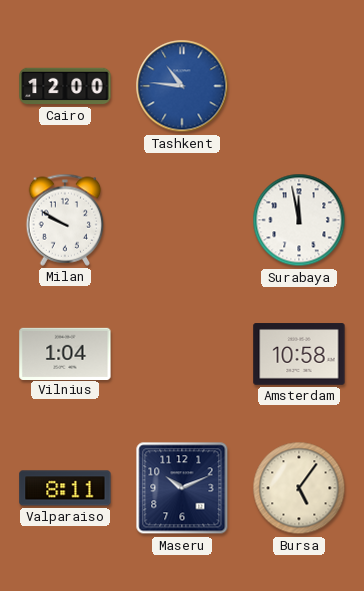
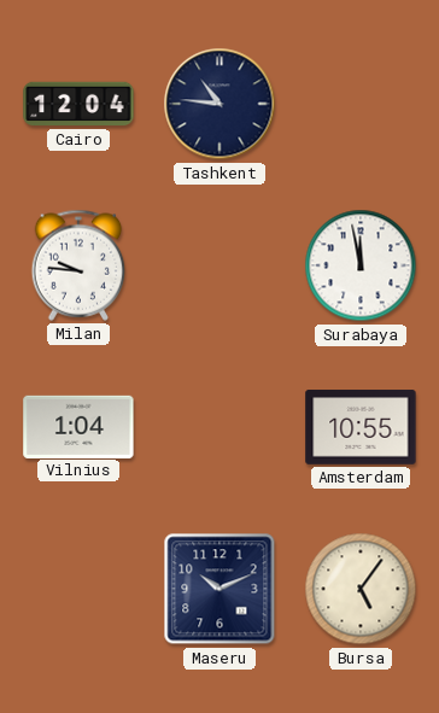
Cairo: 12:00 -> 12:04 (78, 104)
Tashkent dial: blue -> navy (219, 104)
Milan: 9:50 -> 9:46 (78, 265)
Amsterdam: 10:58 -> 10:55 (361, 427)
Valparaiso: 8:11 -> none (65, 488)
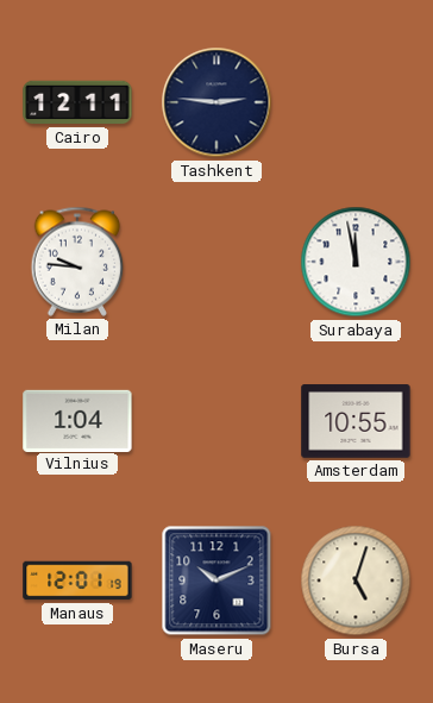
Cairo: 12:04 -> 12:11 (77, 102)
Tashkent: 10:46 -> 2:46 (216, 102)
Manaus: none -> 12:01 (77, 580)
Bursa: 5:06 -> 5:03 (356, 580)
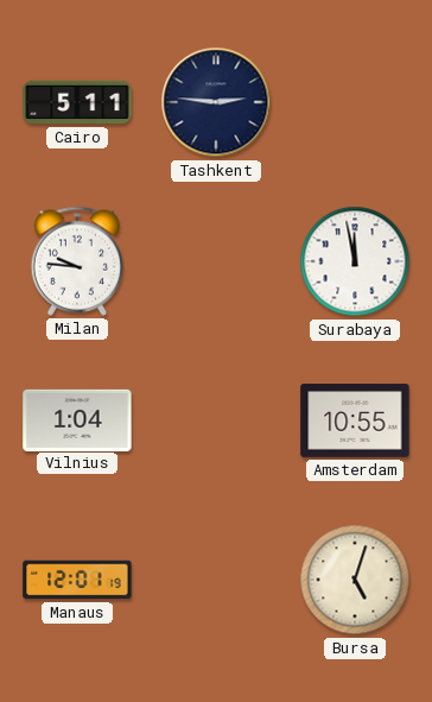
Cairo: 12:11 -> 5:11 (77, 102)
Maseru: 10:11 -> none (216, 580)
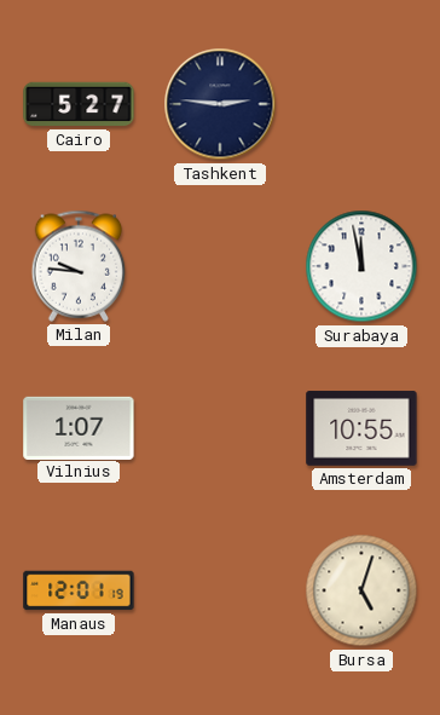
Cairo: 5:11 -> 5:27 (79, 104)
Vilnius: 1:04 -> 1:07 (79, 427)
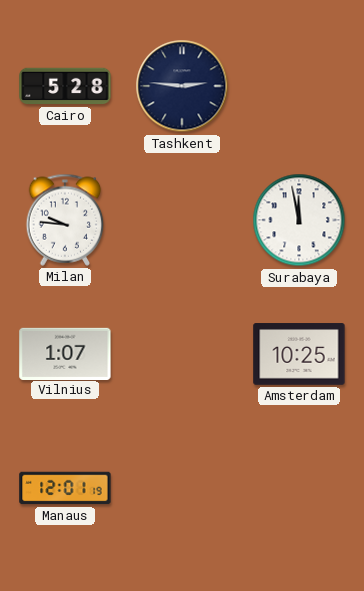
Cairo: 5:27 -> 5:28 (65, 86)
Amsterdam: 10:55 -> 10:25 (299, 354)
Bursa: 5:03 -> none (361, 590)
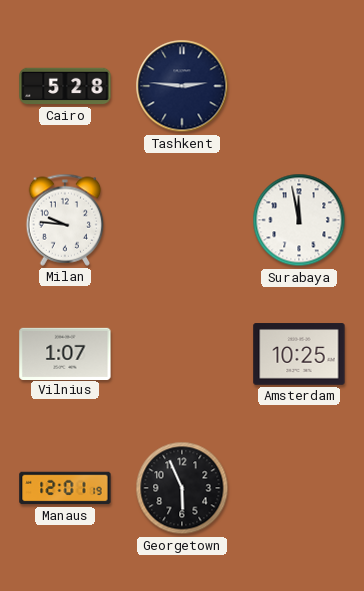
Georgetown: none -> 5:56 (182, 488)
